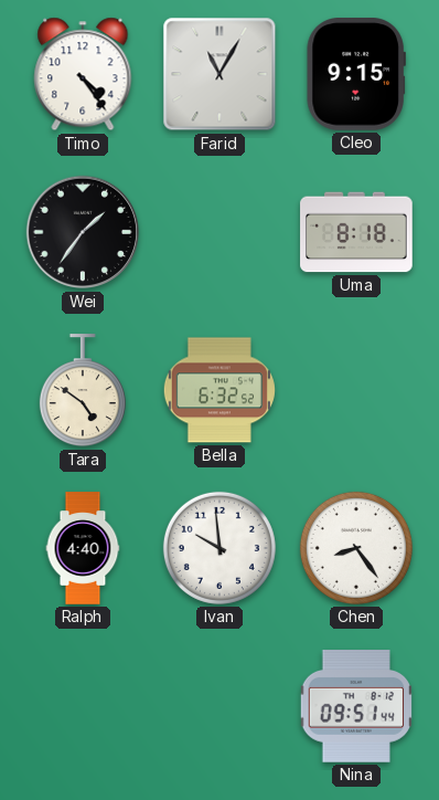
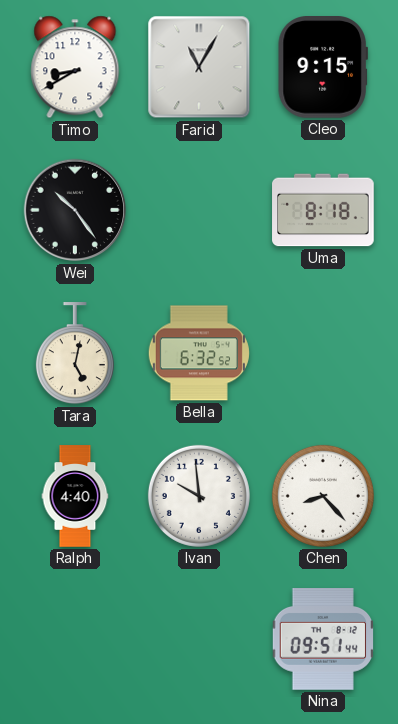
Timo: 4:24 -> 8:40 (75, 67)
Wei: 1:36 -> 10:24 (75, 210)
Tara: 4:51 -> 5:02 (75, 354)
Chen: 8:24 -> 8:23 (323, 496)
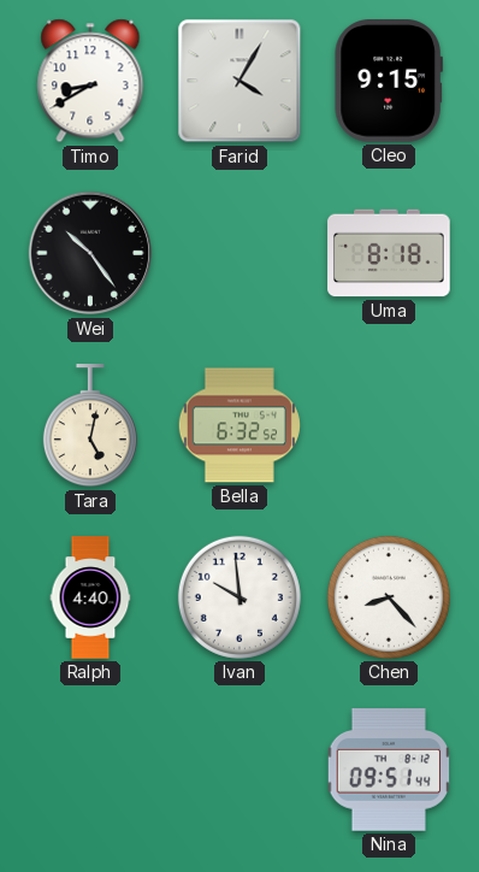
Farid: 11:05 -> 4:05 (239, 81)
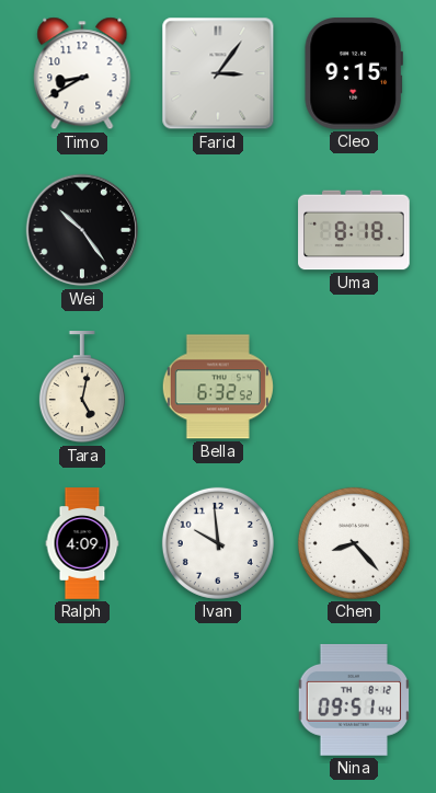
Farid: 4:05 -> 3:06 (218, 73)
Ralph: 4:40 -> 4:09 (82, 543)
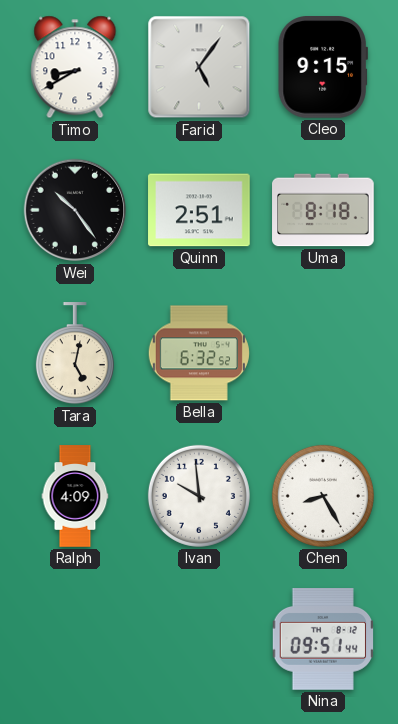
Farid: 3:06 -> 5:06 (199, 67)
Quinn: none -> 2:51 (199, 210)
Chen: 8:23 -> 8:25 (323, 496)
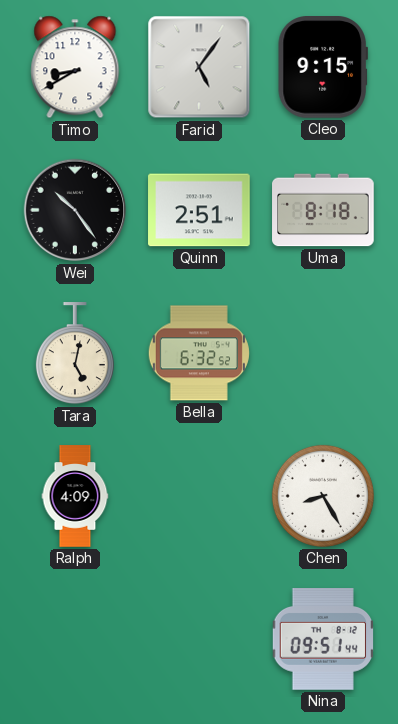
Ivan: 9:59 -> none (199, 496)
